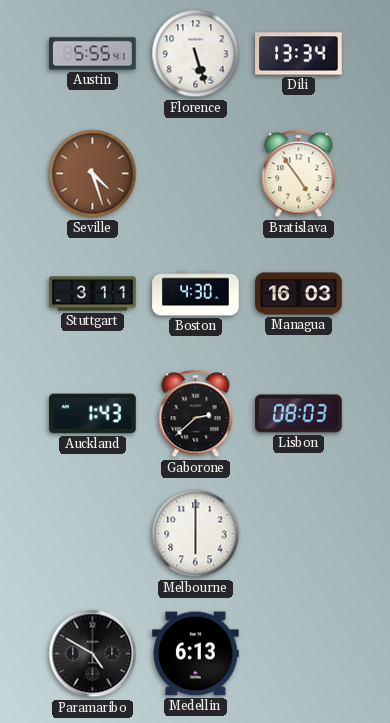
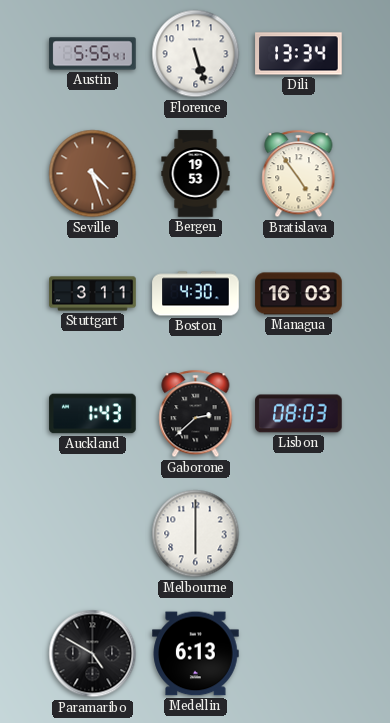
Bergen: none -> 19:53 (196, 174)
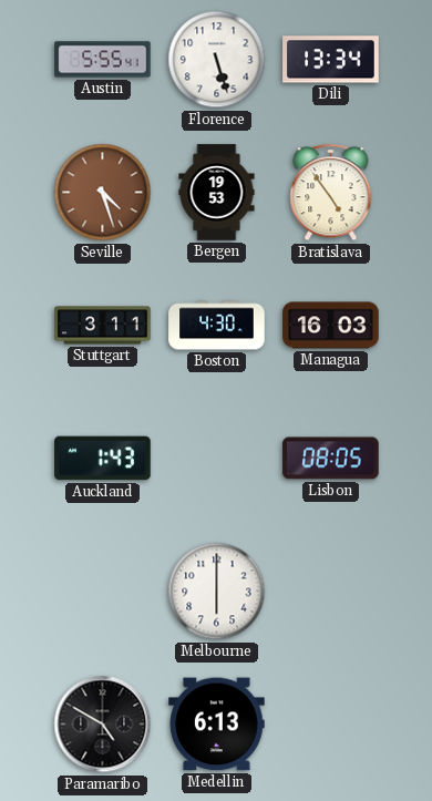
Gaborone: 2:38 -> none (196, 414)
Lisbon: 08:03 -> 08:05 (331, 459)
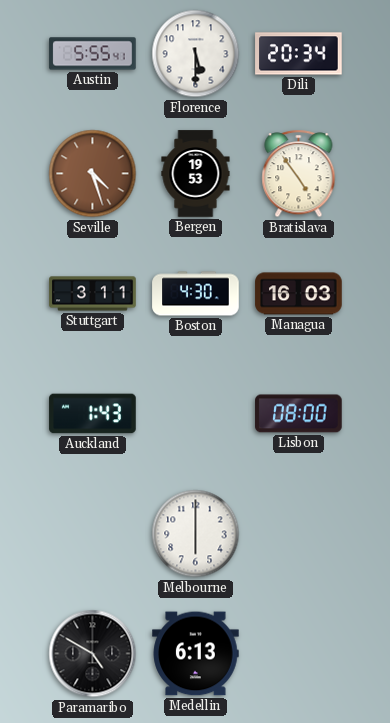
Florence: 5:27 -> 5:30 (196, 54)
Dili: 13:34 -> 20:34 (299, 54)
Lisbon: 08:05 -> 08:00 (299, 414)
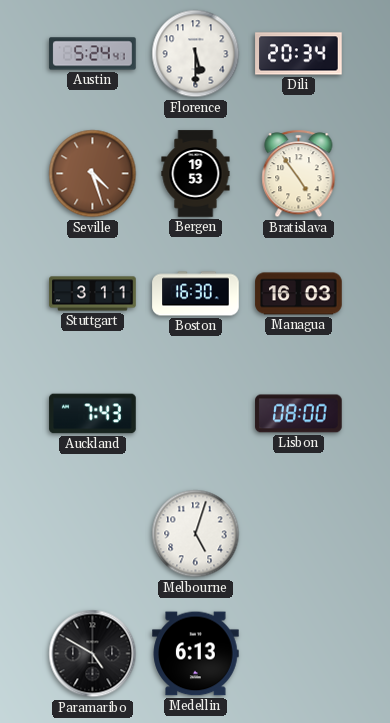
Austin: 5:55 -> 5:24 (93, 54)
Boston: 4:30 -> 16:30 (196, 294)
Auckland: 1:43 -> 7:43 (93, 414)
Melbourne: 6:00 -> 5:03 (196, 534)
